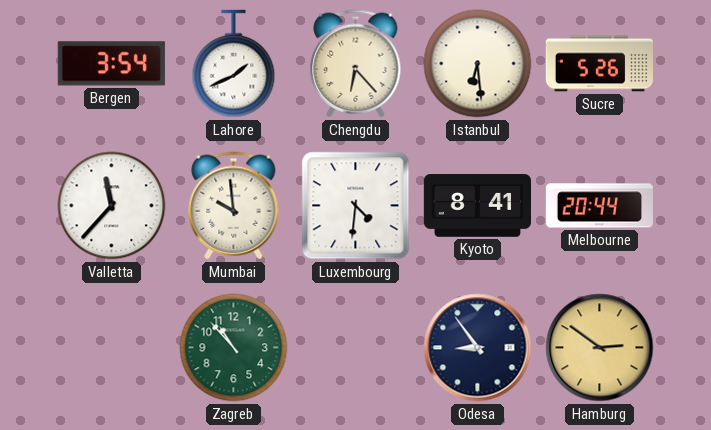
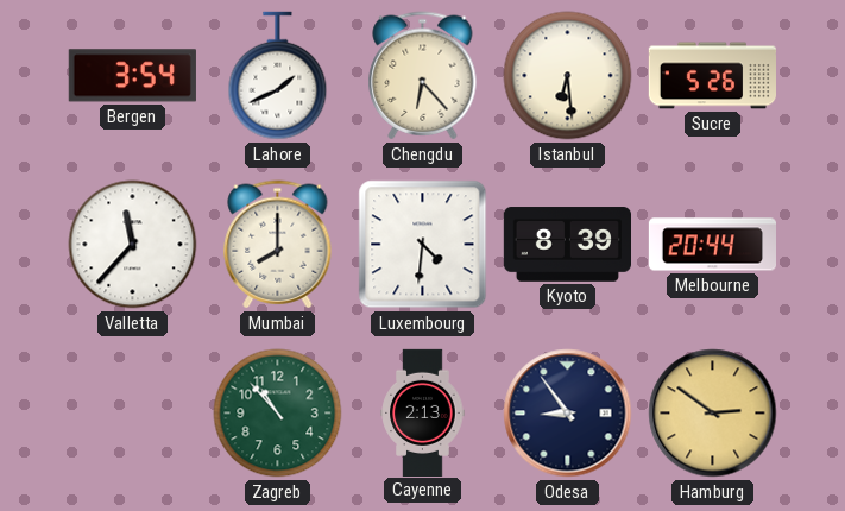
Mumbai: 9:59 -> 8:00 (278, 245)
Kyoto: 8:41 -> 8:39 (567, 245)
Cayenne: none -> 2:13 (423, 412)
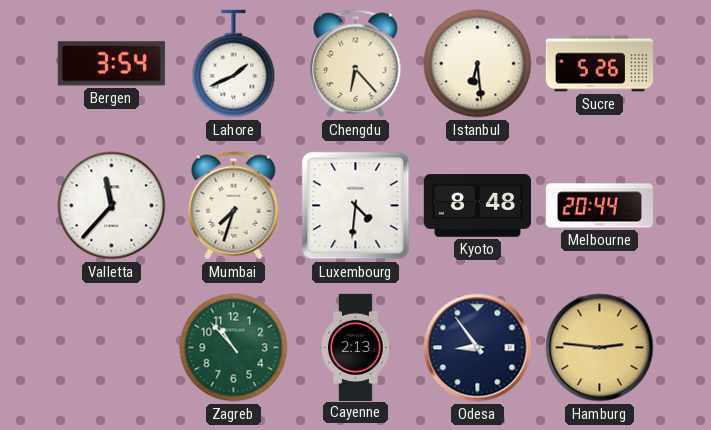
Mumbai: 8:00 -> 7:33 (234, 206)
Kyoto: 8:39 -> 8:48 (477, 206)
Hamburg: 2:51 -> 2:46 (600, 348)
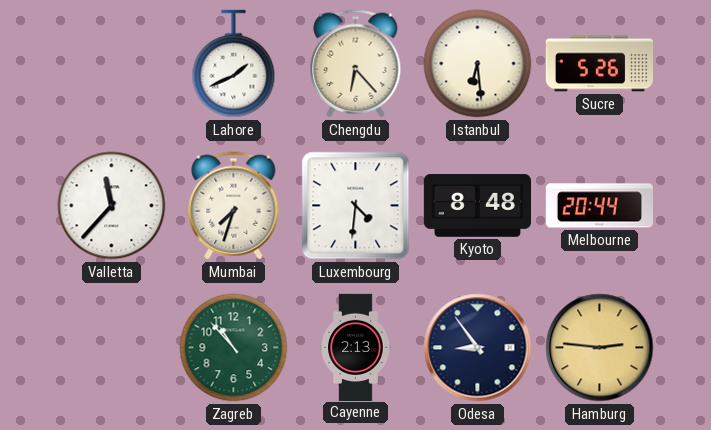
Bergen: 3:54 -> none (111, 64)
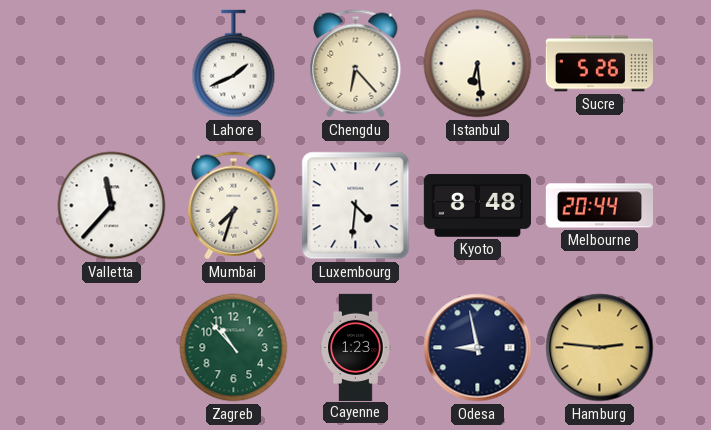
Cayenne: 2:13 -> 1:23 (356, 347)
Odesa: 8:54 -> 8:58 (478, 348)
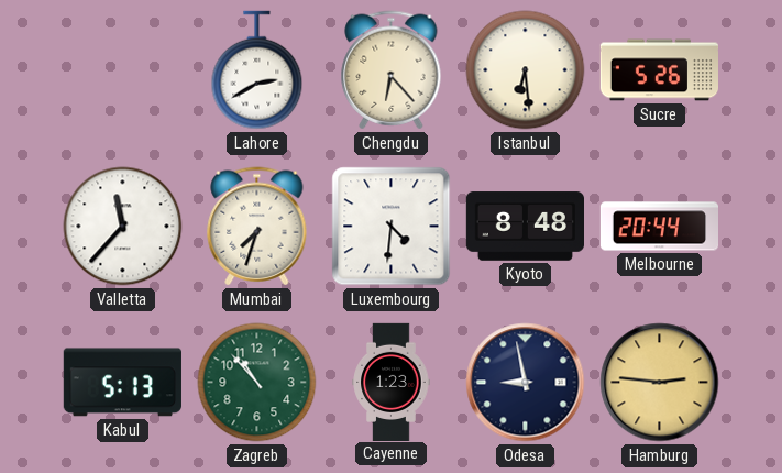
Lahore: 1:41 -> 2:40 (257, 70)
Kabul: none -> 5:13 (122, 383)
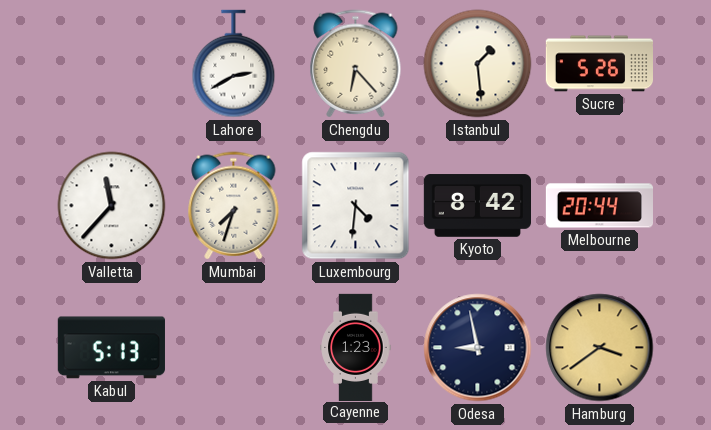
Istanbul: 6:29 -> 1:29 (478, 64)
Kyoto: 8:48 -> 8:42 (477, 206)
Zagreb: 10:53 -> none (257, 383)
Hamburg: 2:46 -> 3:39 (600, 348)
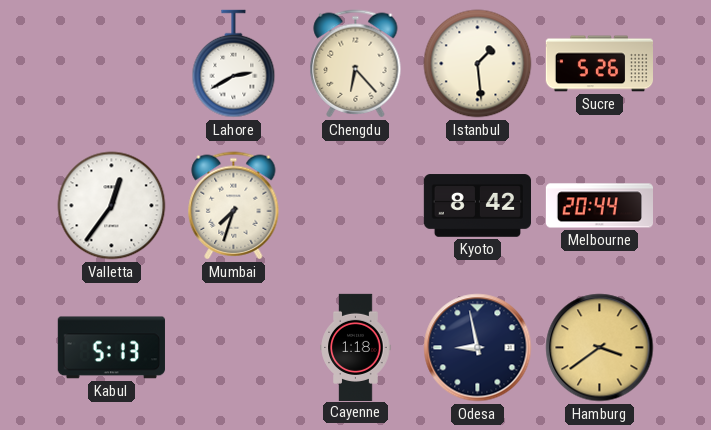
Valletta: 11:37 -> 12:36 (112, 206)
Luxembourg: 4:31 -> none (356, 206)
Cayenne: 1:23 -> 1:18 (356, 347)
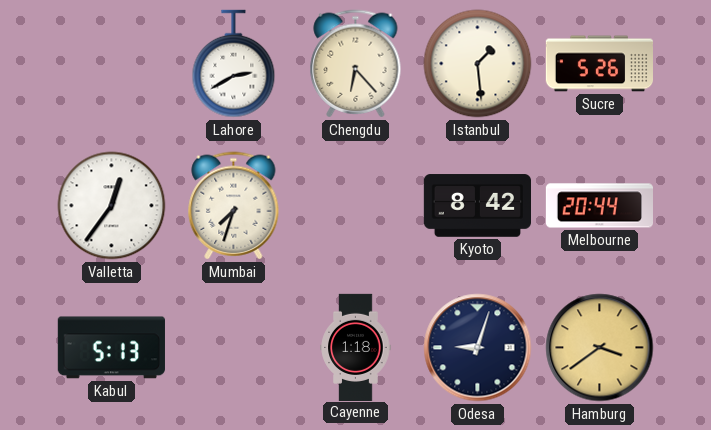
Odesa: 8:58 -> 9:03 (478, 348)
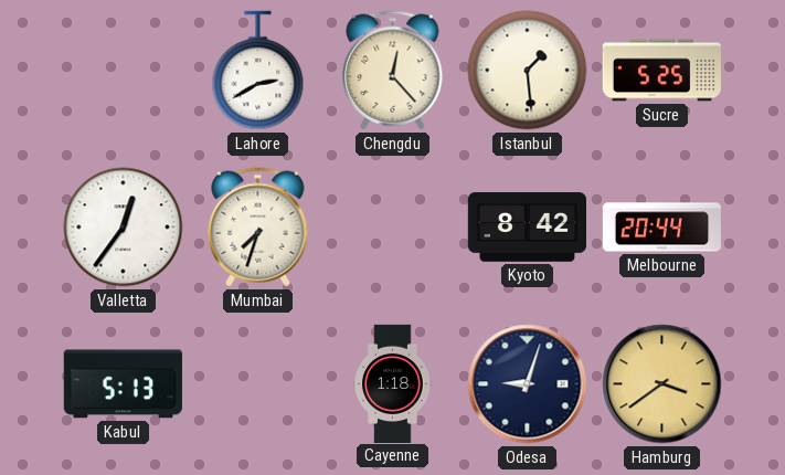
Chengdu: 6:23 -> 12:23 (393, 71)
Sucre: 5:26 -> 5:25 (661, 71)
